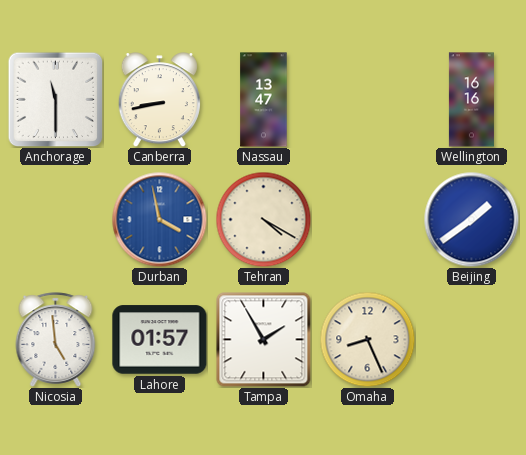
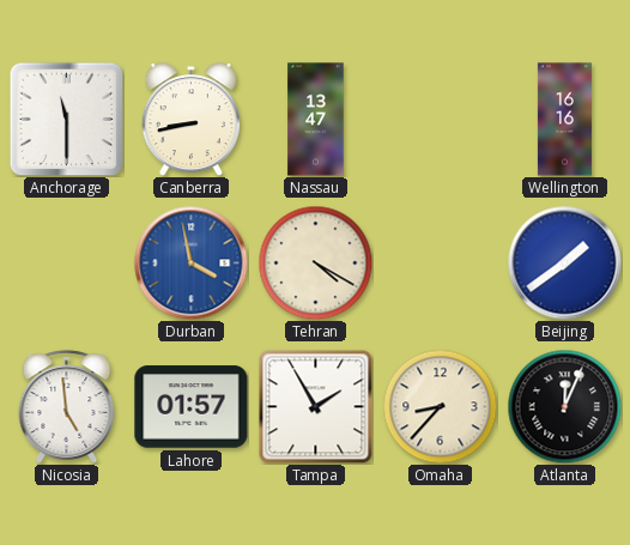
Omaha: 8:26 -> 8:37 (440, 406)
Atlanta: none -> 12:04 (564, 406)
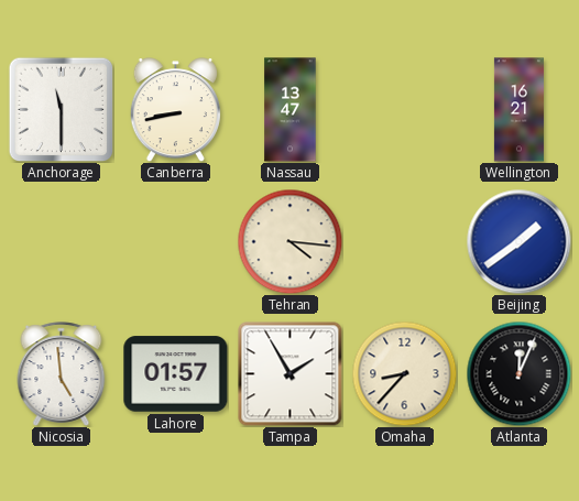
Wellington: 16:16 -> 16:21 (518, 110)
Durban: 3:58 -> none (190, 262)
Tehran: 4:20 -> 4:16 (289, 241)
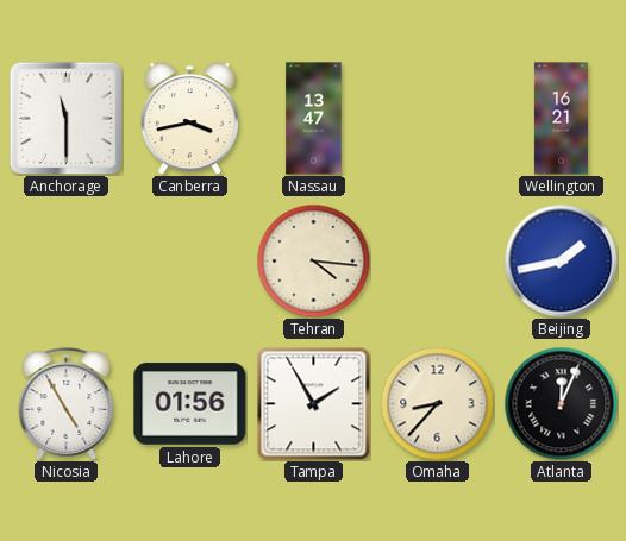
Canberra: 8:43 -> 3:43 (189, 119)
Beijing: 1:39 -> 1:43 (561, 260)
Nicosia: 4:59 -> 4:55 (67, 404)
Lahore: 01:57 -> 01:56 (190, 404)
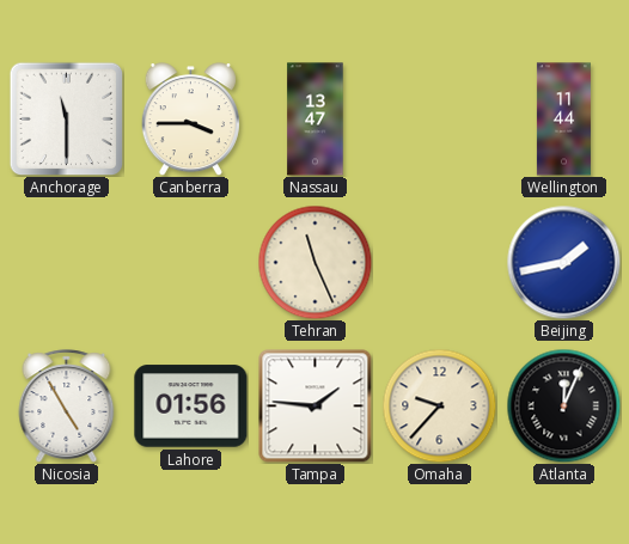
Canberra: 3:43 -> 3:45 (190, 120)
Wellington: 16:21 -> 11:44 (563, 120)
Tehran: 4:16 -> 11:26 (314, 262)
Tampa: 1:55 -> 1:46 (314, 405)
Omaha: 8:37 -> 9:37 (439, 405)
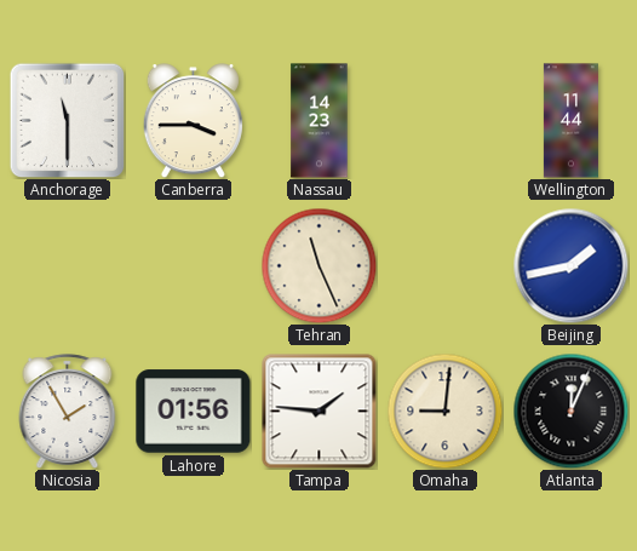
Nassau: 13:47 -> 14:23 (320, 121)
Nicosia: 4:55 -> 1:55 (68, 412)
Omaha: 9:37 -> 9:01 (444, 411)
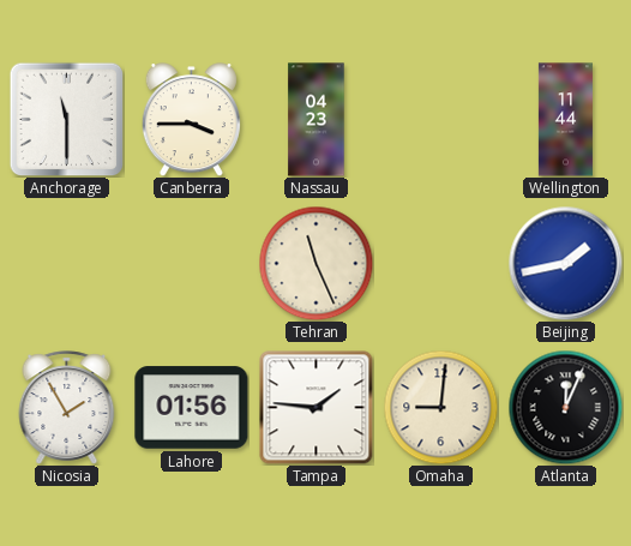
Nassau: 14:23 -> 04:23 (317, 120)
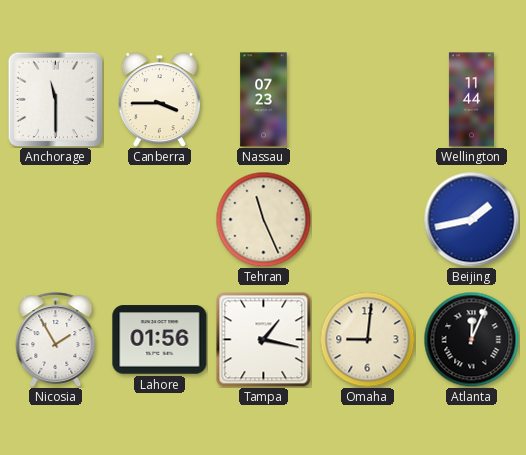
Nassau: 04:23 -> 07:23 (264, 100)
Tampa: 1:46 -> 1:17 (263, 339)
